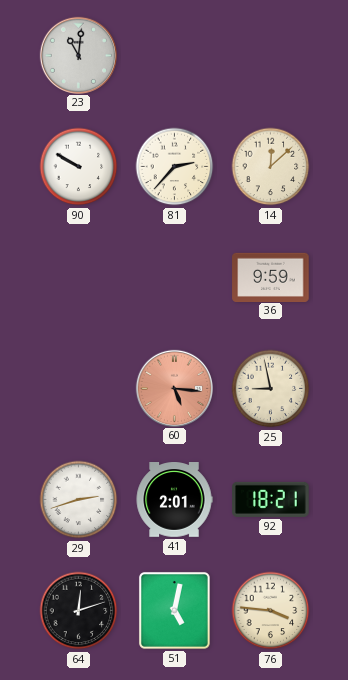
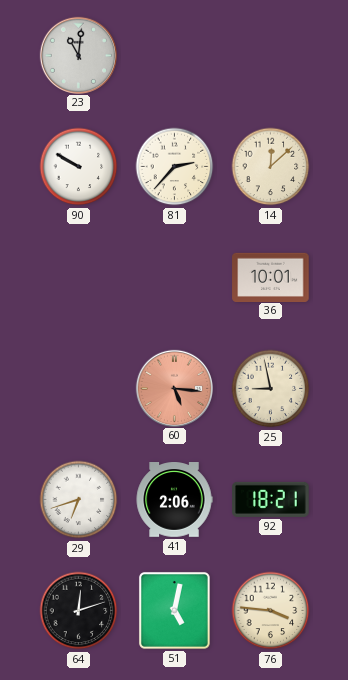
36: 9:59 -> 10:01 (271, 277)
29: 2:42 -> 6:42 (79, 500)
41: 2:01 -> 2:06 (174, 500)
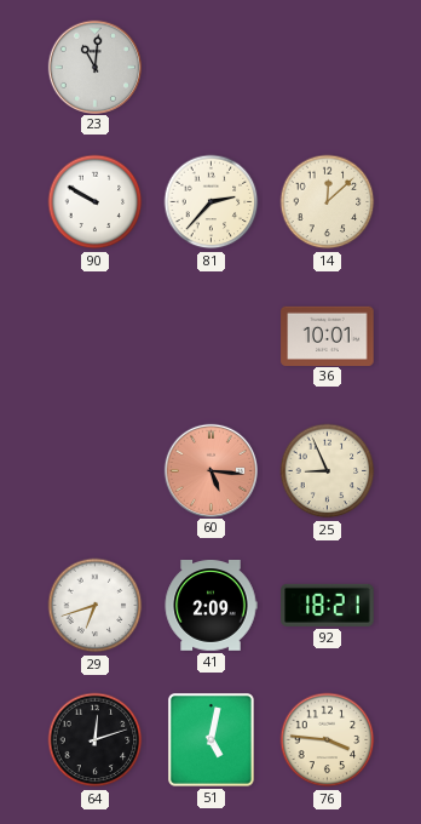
25: 8:58 -> 8:56 (328, 471)
41: 2:06 -> 2:09 (211, 606)
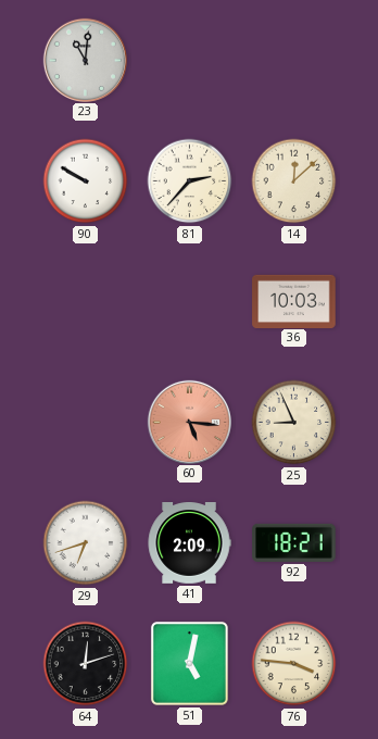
36: 10:01 -> 10:03 (294, 301)
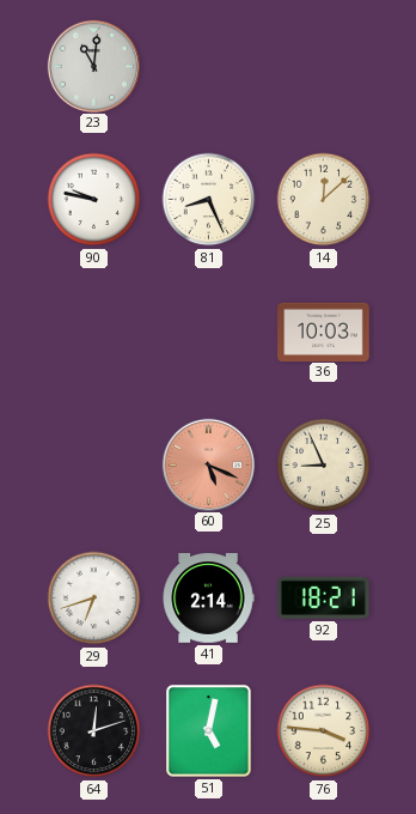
90: 9:50 -> 9:47 (94, 200)
81: 2:37 -> 8:26 (209, 200)
60: 5:16 -> 5:19 (208, 464)
41: 2:09 -> 2:14 (208, 599)
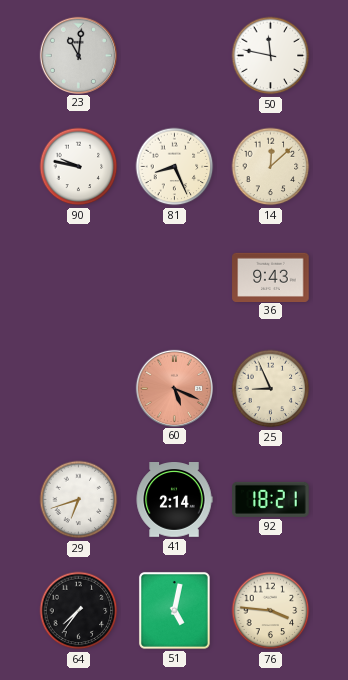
50: none -> 11:47 (271, 56)
36: 10:03 -> 9:43 (271, 277)
64: 12:12 -> 7:36 (79, 611)
